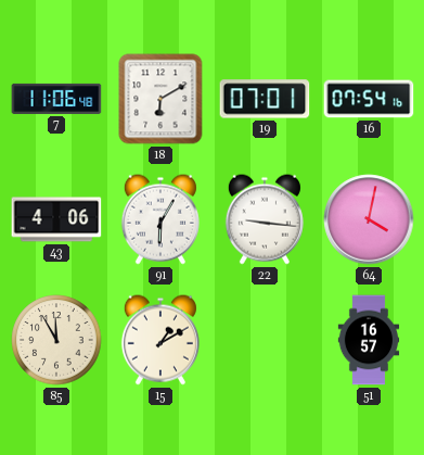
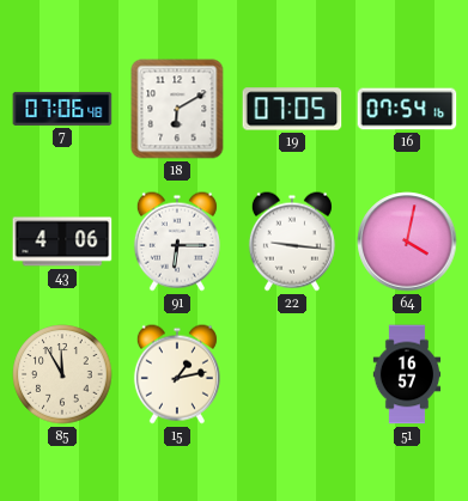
7: 11:06 -> 07:06 (62, 109)
19: 07:01 -> 07:05 (292, 109)
91: 6:05 -> 6:15 (177, 242)
15: 1:10 -> 1:13 (177, 374)
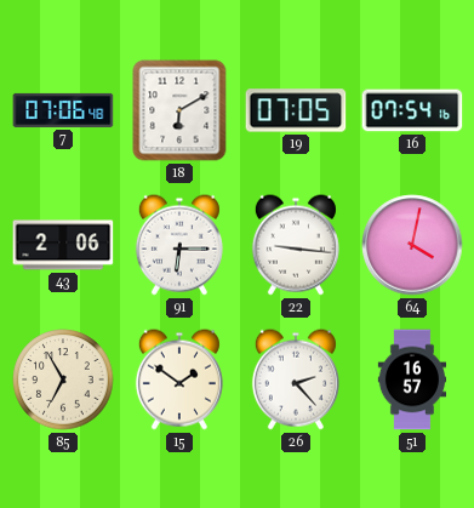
43: 4:06 -> 2:06 (63, 245)
85: 11:55 -> 6:55 (63, 379)
15: 1:13 -> 1:51 (179, 379)
26: none -> 2:23 (296, 379)
